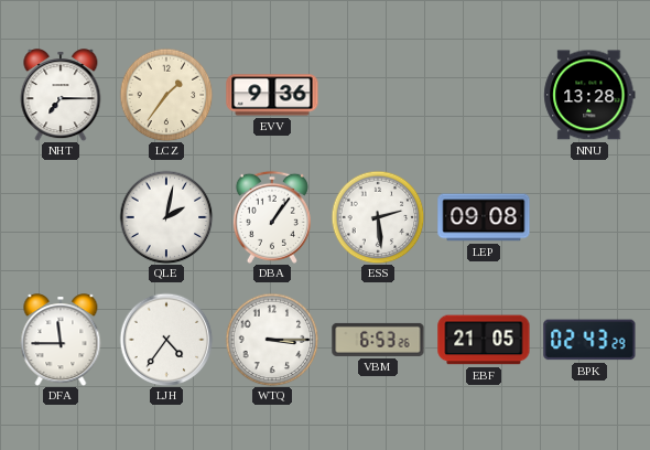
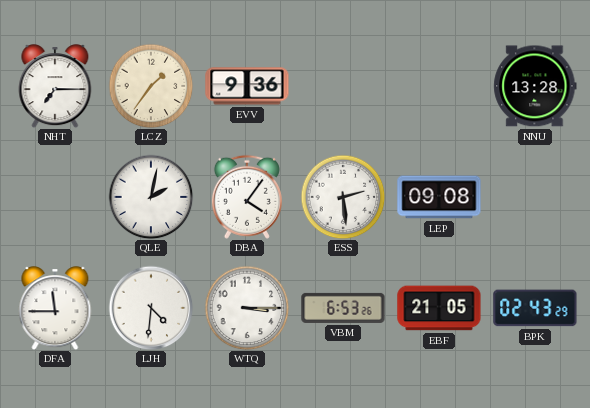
DBA: 1:06 -> 4:06 (247, 197)
LJH: 4:36 -> 4:31 (151, 308)
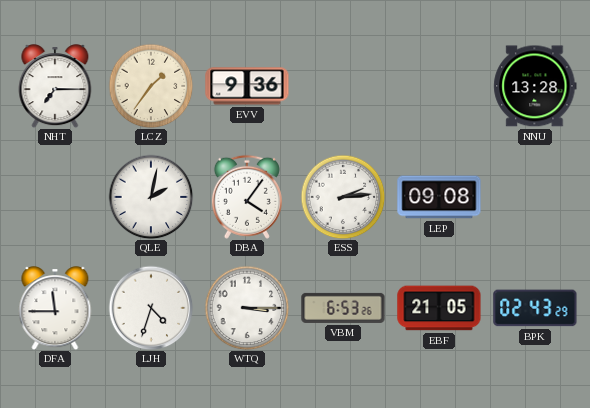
ESS: 2:29 -> 2:14 (343, 197)
LJH: 4:31 -> 4:33 (151, 308)
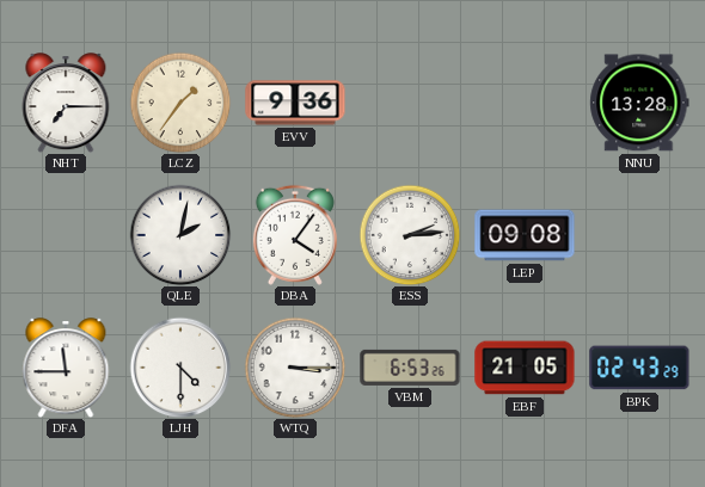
LJH: 4:33 -> 4:30 (180, 368)
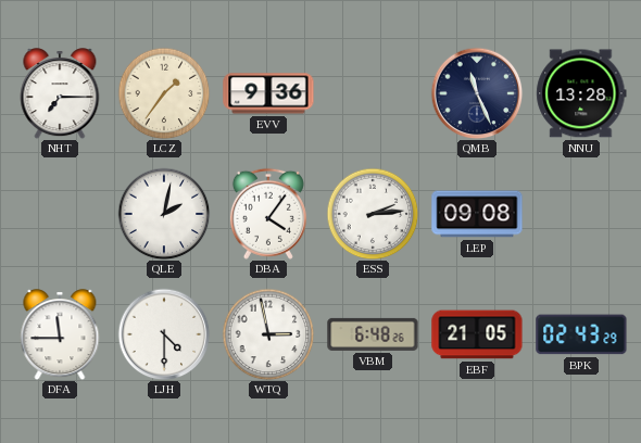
QMB: none -> 11:26 (477, 93)
WTQ: 3:15 -> 2:58 (268, 334)
VBM: 6:53 -> 6:48 (373, 334)
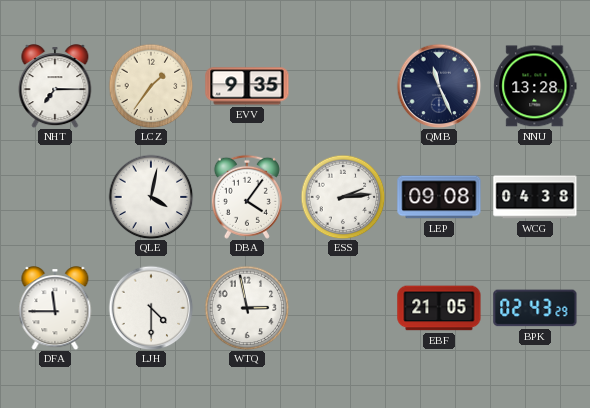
EVV: 9:36 -> 9:35 (247, 86)
QLE: 2:02 -> 4:02 (151, 197)
WCG: none -> 04:38 (535, 197)
VBM: 6:48 -> none (373, 334)
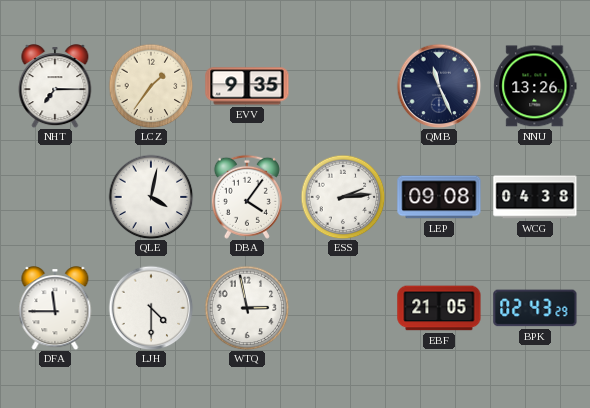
NNU: 13:28 -> 13:26 (535, 86)
